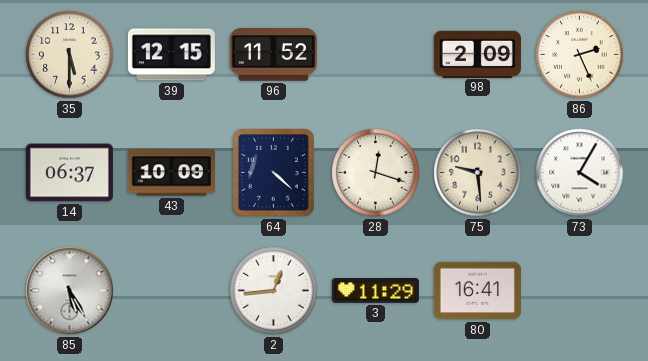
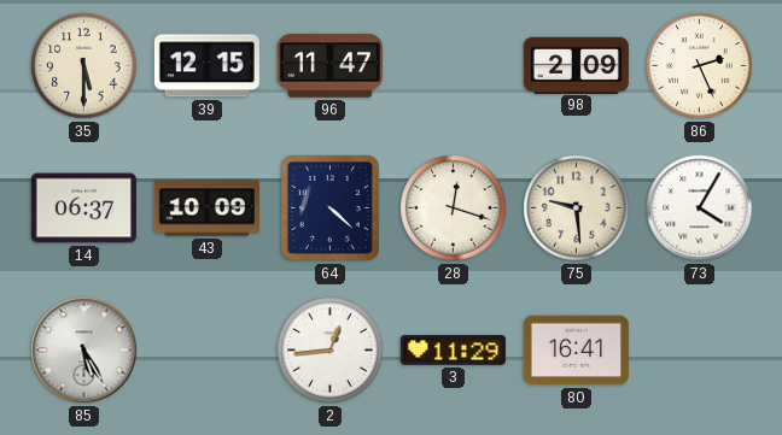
96: 11:52 -> 11:47 (329, 66)
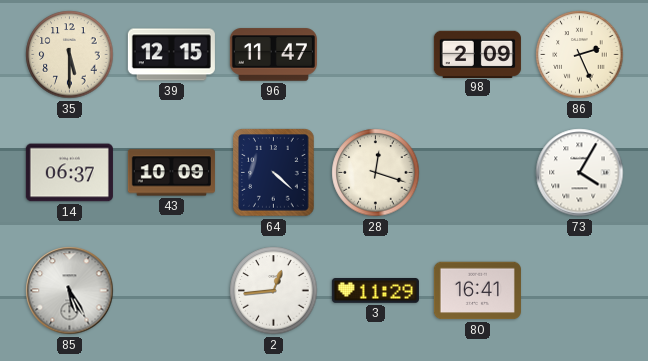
75: 9:29 -> none (577, 208)
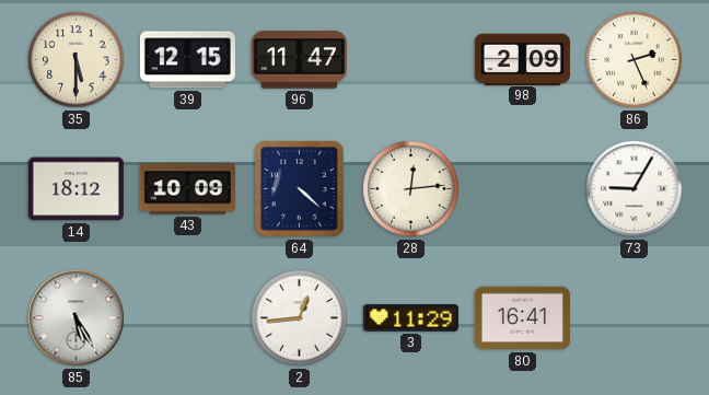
14: 06:37 -> 18:12 (75, 189)
28: 12:18 -> 12:14 (411, 189)
73: 4:05 -> 9:05 (635, 189)
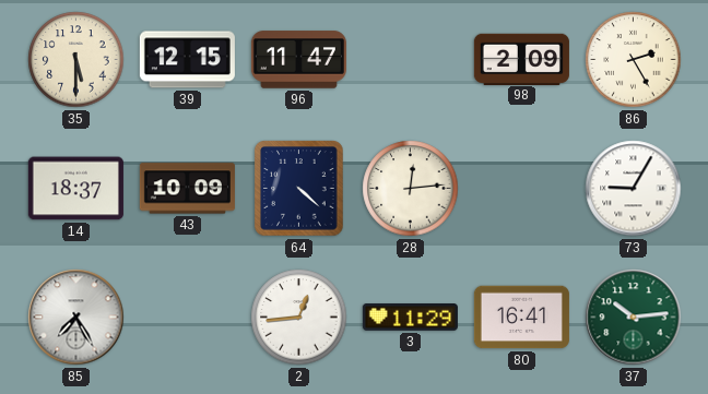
86: 2:26 -> 2:25 (634, 60)
14: 18:12 -> 18:37 (75, 189)
85: 5:25 -> 7:25 (76, 318)
37: none -> 10:14 (634, 318)
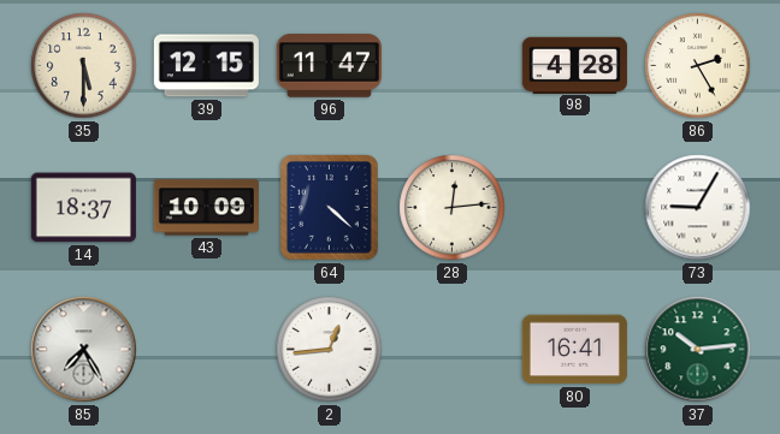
98: 2:09 -> 4:28 (574, 65)
3: 11:29 -> none (410, 318)
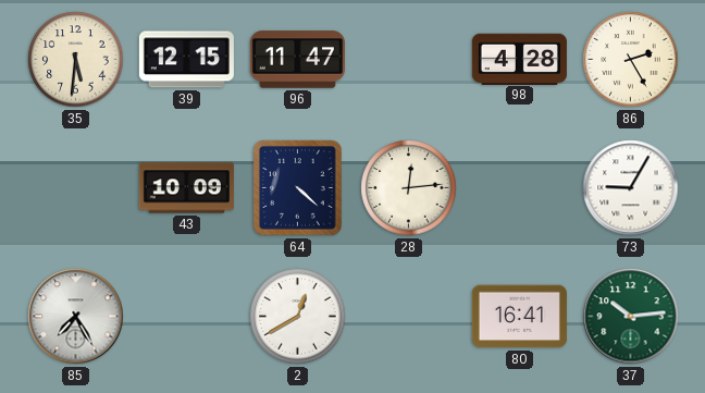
35: 5:30 -> 5:31 (76, 60)
14: 18:37 -> none (83, 208)
2: 12:44 -> 12:40 (298, 317)
